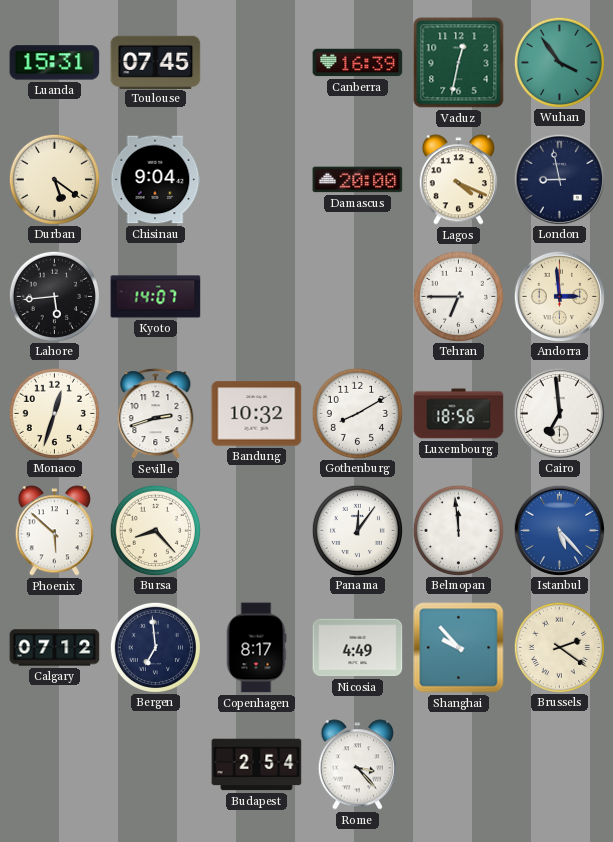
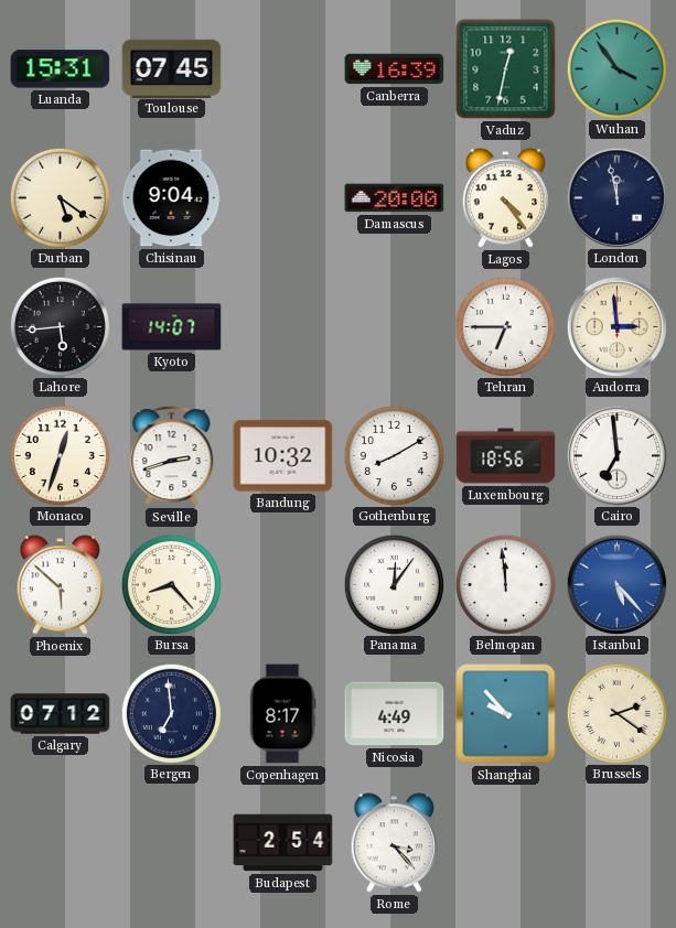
Lagos: 4:19 -> 4:24 (505, 198)
London: 8:58 -> 11:58 (616, 197)
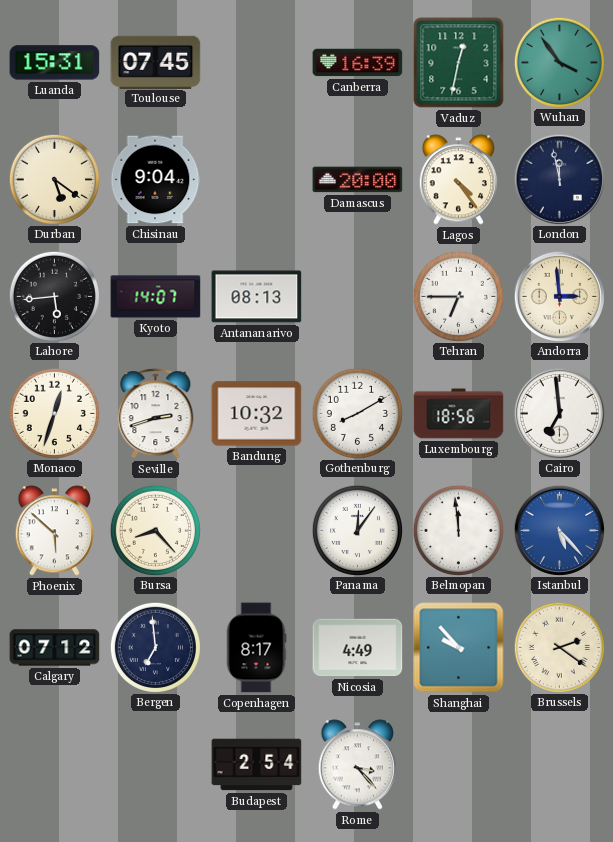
Antananarivo: none -> 08:13 (257, 297)
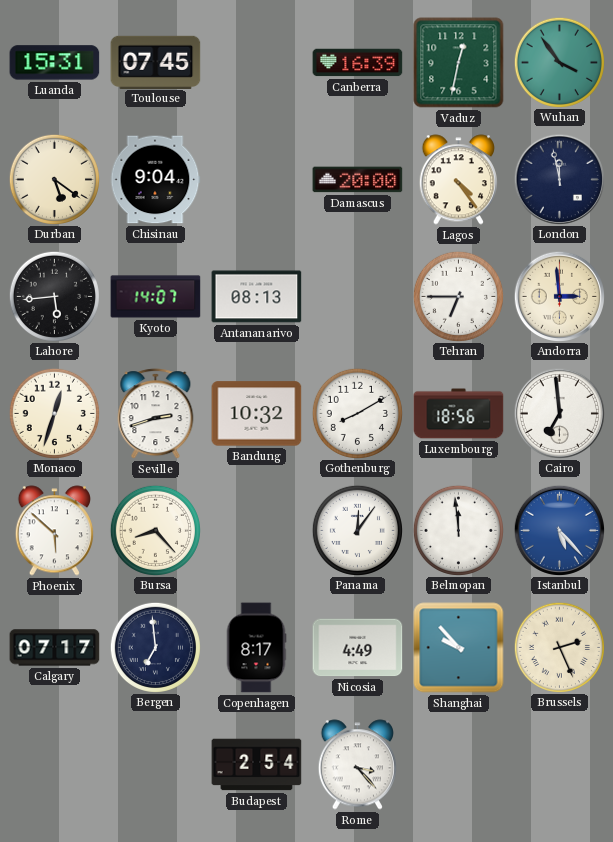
Calgary: 07:12 -> 07:17 (55, 648)
Brussels: 2:21 -> 2:26 (559, 647)
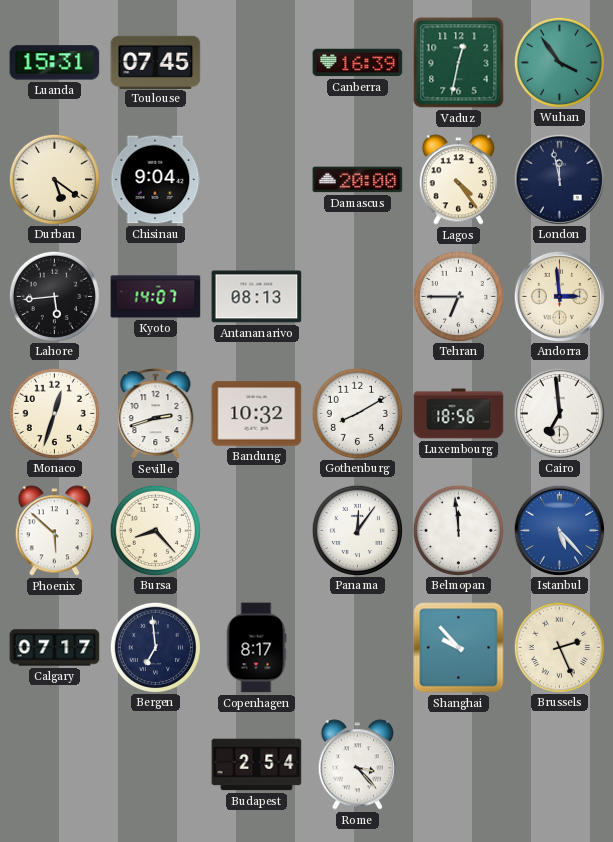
Nicosia: 4:49 -> none (358, 648)
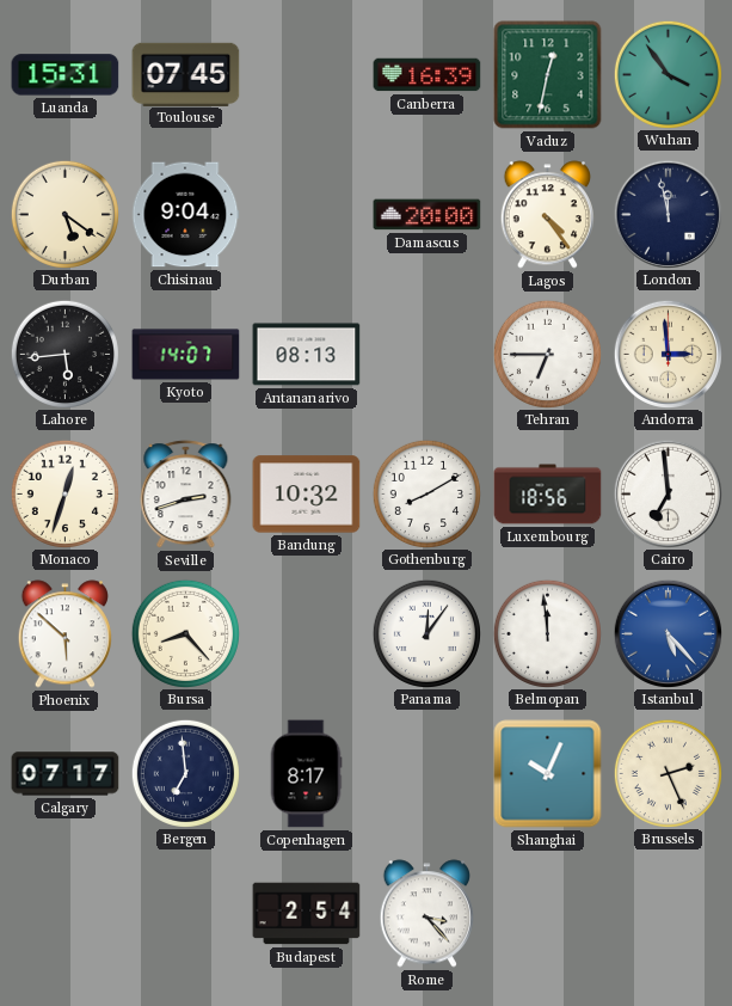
Shanghai: 9:53 -> 10:04 (548, 774)
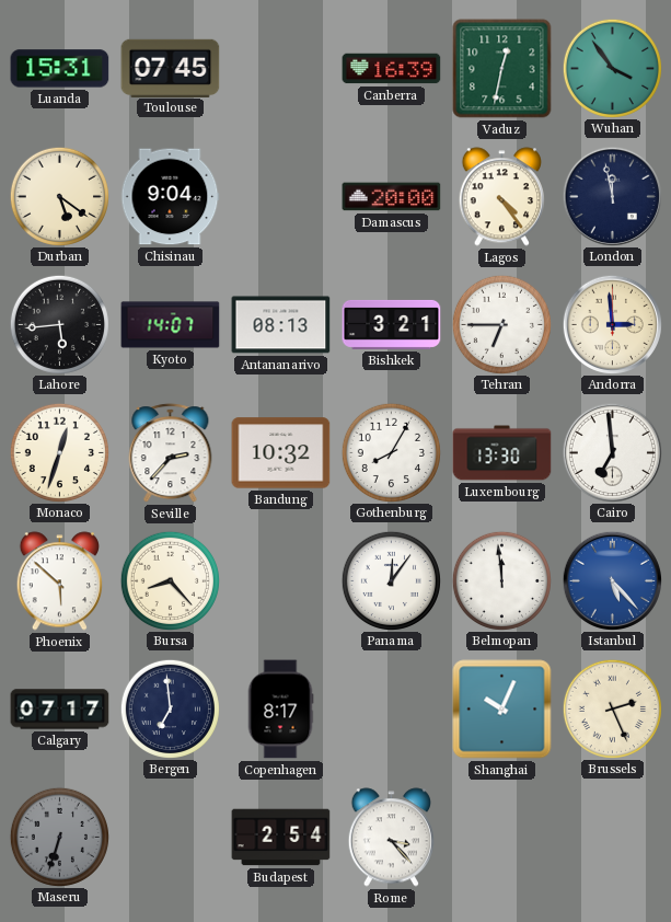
Bishkek: none -> 3:21 (392, 324)
Seville: 2:42 -> 2:37 (171, 453)
Gothenburg: 8:10 -> 8:05 (391, 452)
Luxembourg: 18:56 -> 13:30 (502, 453)
Maseru: none -> 6:33 (59, 837)
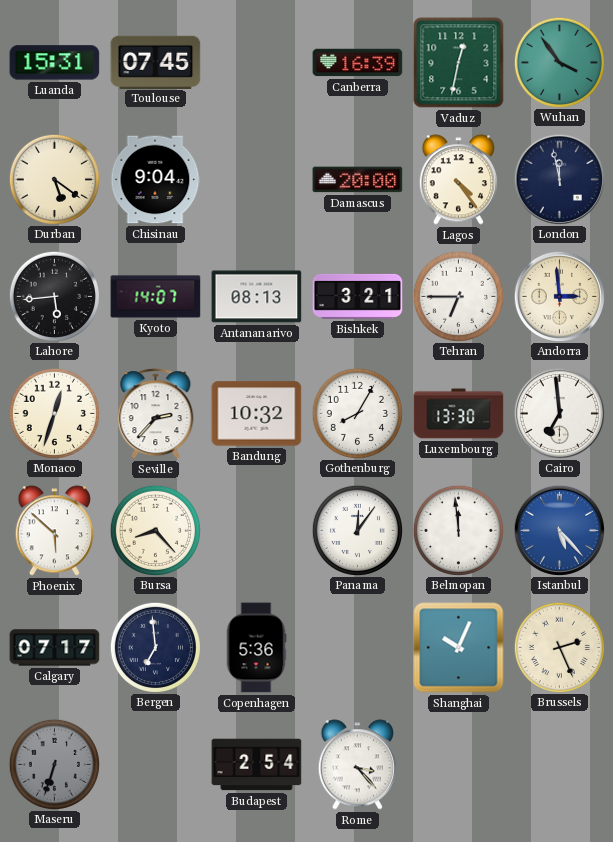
Copenhagen: 8:17 -> 5:36 (256, 648)
